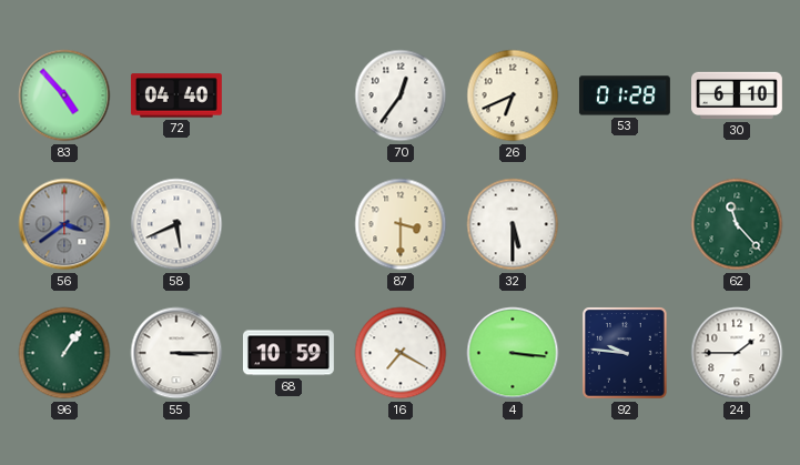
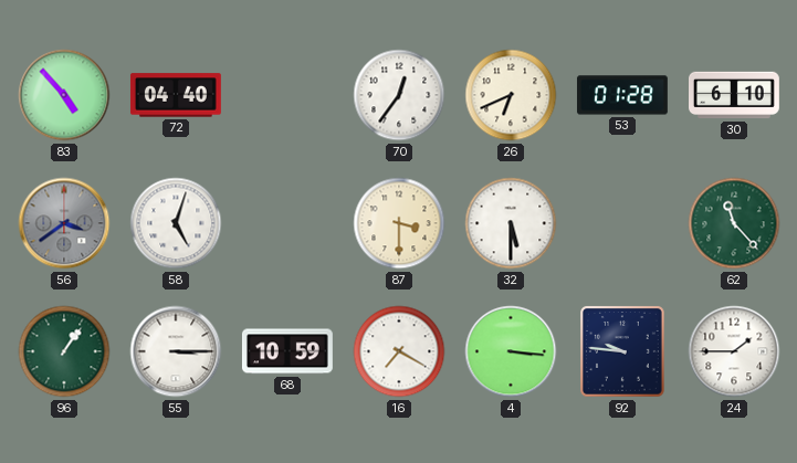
58: 5:41 -> 5:03 (176, 223)
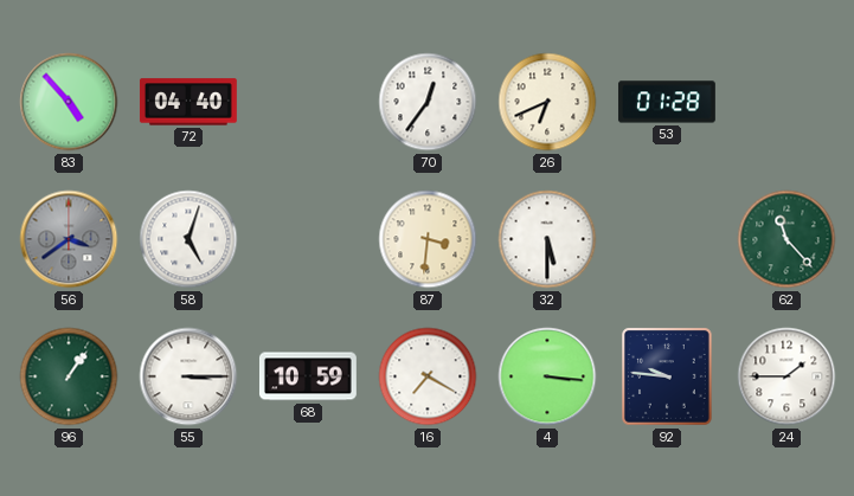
30: 6:10 -> none (735, 95)
87: 3:30 -> 3:31 (428, 239)
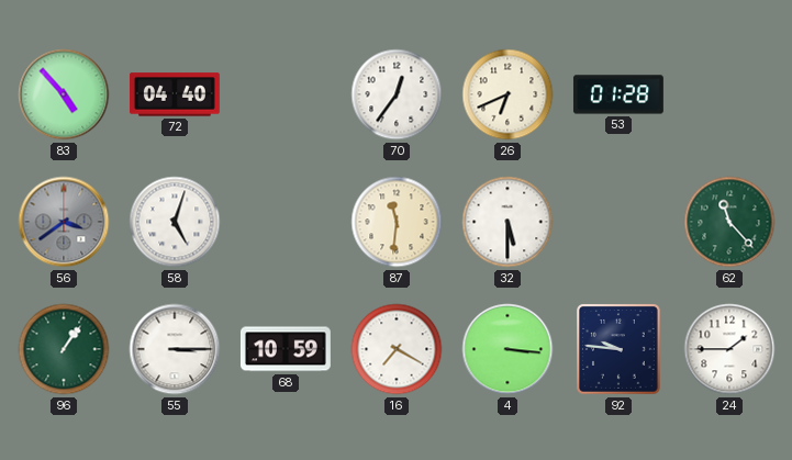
87: 3:31 -> 11:31 (397, 222)
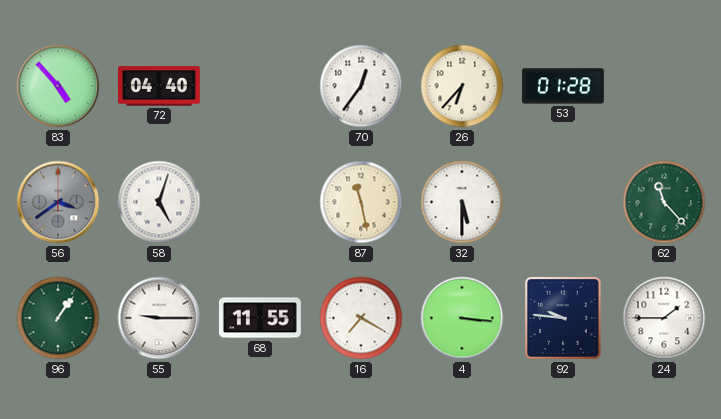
26: 6:41 -> 6:37 (462, 86)
87: 11:31 -> 11:28 (361, 202)
55: 3:15 -> 9:15 (159, 318)
68: 10:59 -> 11:55 (260, 318)
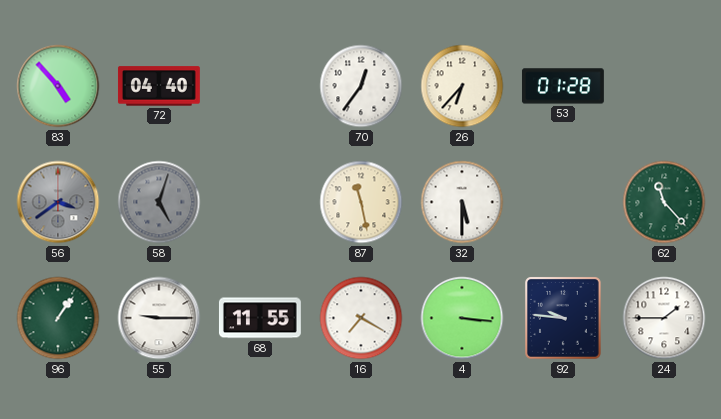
58 dial: white -> grey (159, 202)
